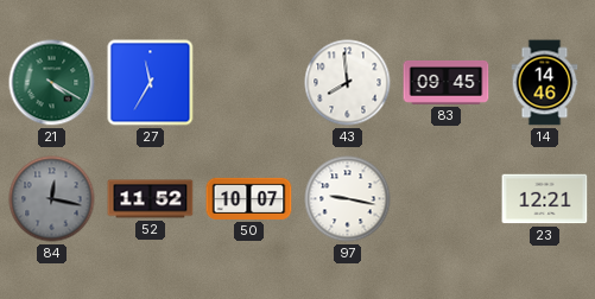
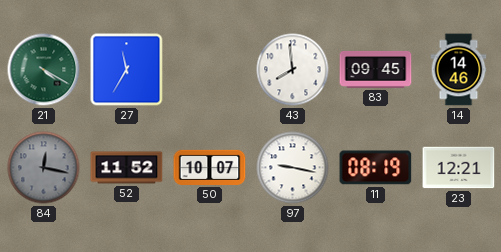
11: none -> 08:19 (376, 168)
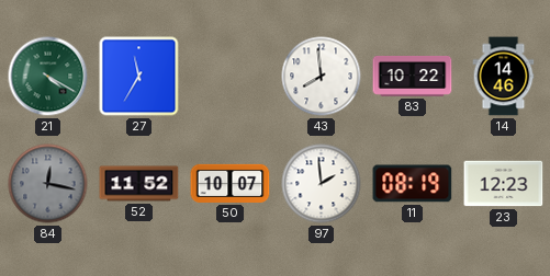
83: 09:45 -> 10:22 (413, 76)
97: 9:17 -> 1:59 (322, 184)
23: 12:21 -> 12:23 (504, 184)
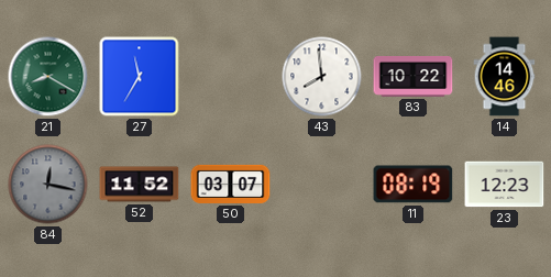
21: 4:20 -> 8:20 (48, 77)
50: 10:07 -> 03:07 (231, 184)
97: 1:59 -> none (322, 184)
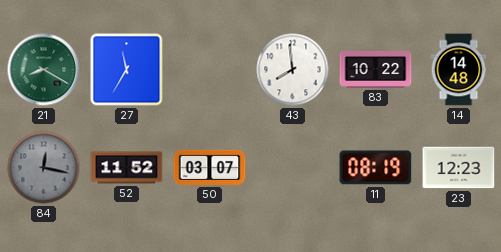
14: 14:46 -> 14:48 (459, 70)
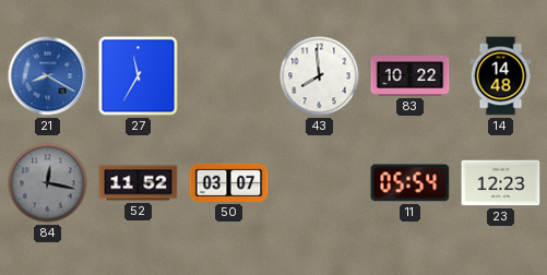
21 dial: green -> blue (48, 76)
11: 08:19 -> 05:54 (411, 183)
